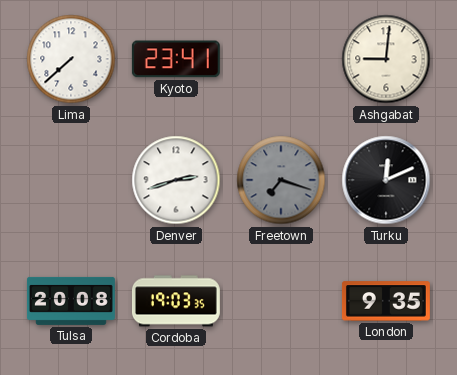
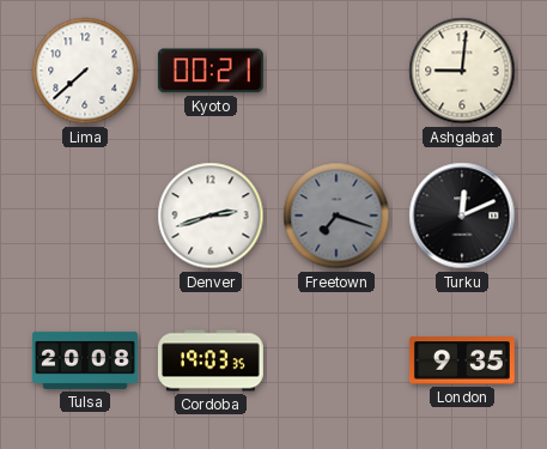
Kyoto: 23:41 -> 00:21 (211, 71)
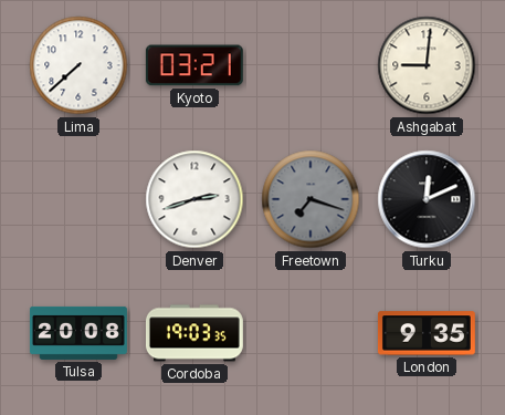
Kyoto: 00:21 -> 03:21 (194, 65)
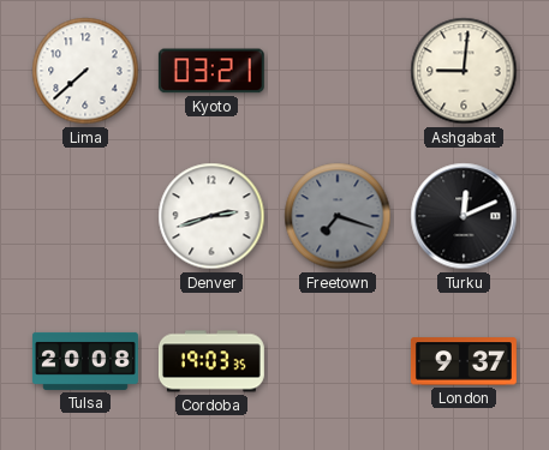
London: 9:35 -> 9:37 (464, 361)
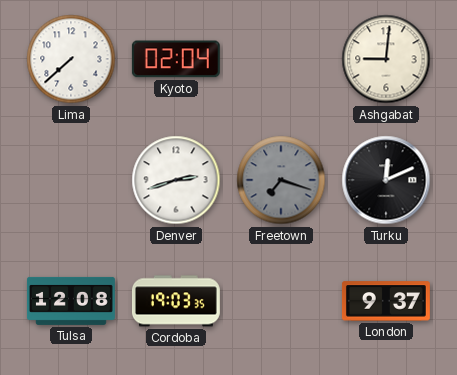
Kyoto: 03:21 -> 02:04 (176, 59)
Tulsa: 20:08 -> 12:08 (71, 301)
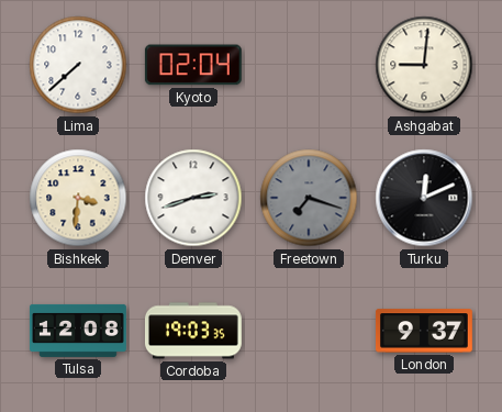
Bishkek: none -> 3:31 (78, 198)
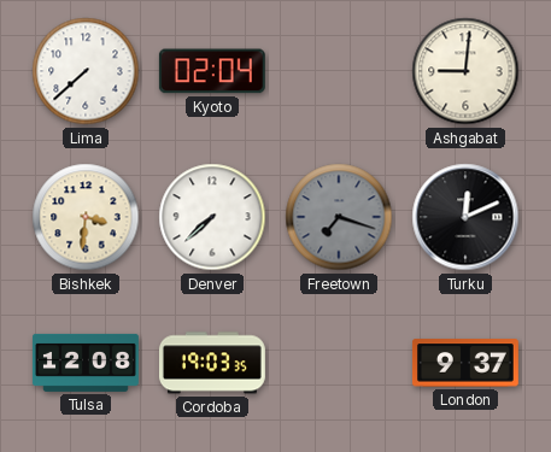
Denver: 2:42 -> 7:38 (212, 217)
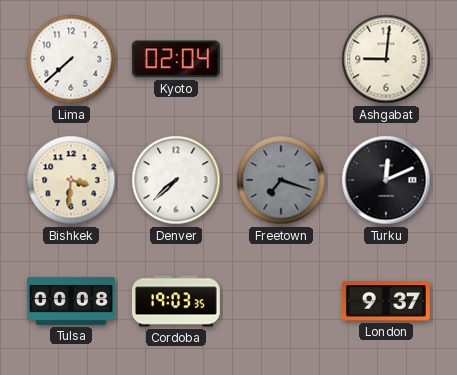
Tulsa: 12:08 -> 00:08 (71, 301)
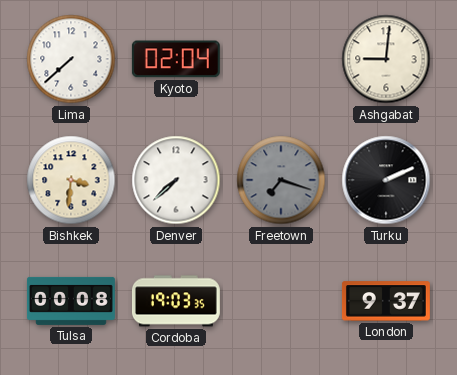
Turku: 12:11 -> 2:11 (386, 180)
